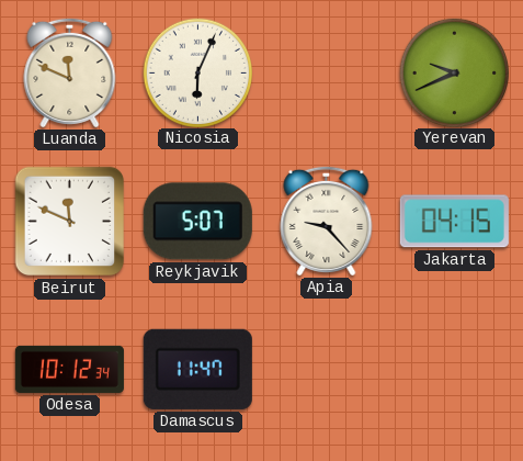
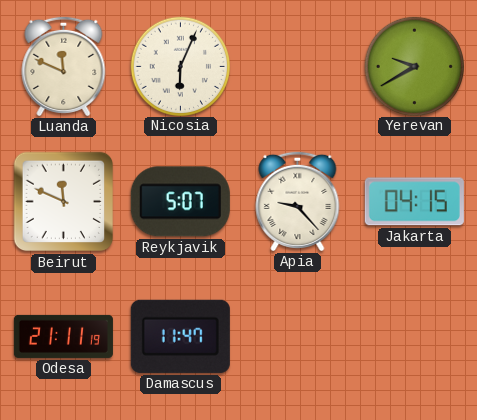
Yerevan: 9:41 -> 9:40 (414, 66)
Odesa: 10:12 -> 21:11 (63, 336)
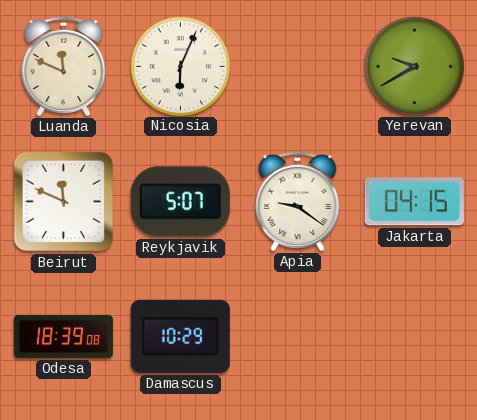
Apia: 9:23 -> 9:21 (298, 201)
Odesa: 21:11 -> 18:39 (63, 336)
Damascus: 11:47 -> 10:29 (180, 336)
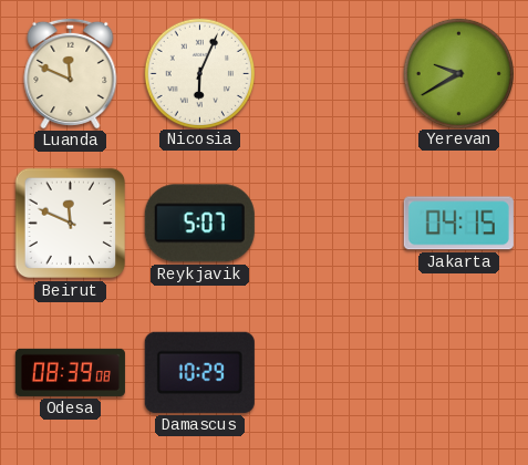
Apia: 9:21 -> none (298, 201)
Odesa: 18:39 -> 08:39 (70, 372)
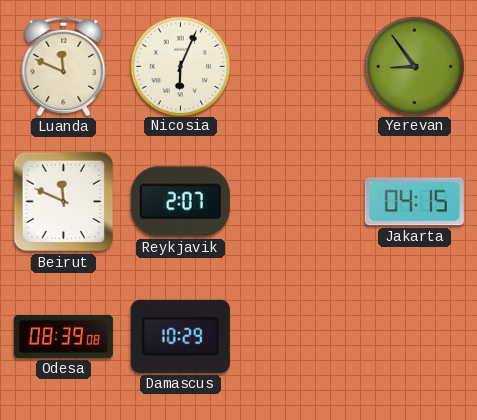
Yerevan: 9:40 -> 8:54 (414, 66)
Reykjavik: 5:07 -> 2:07 (180, 202)
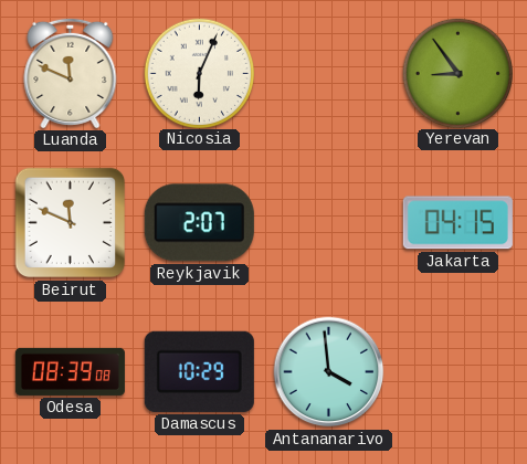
Antananarivo: none -> 3:59 (329, 372)
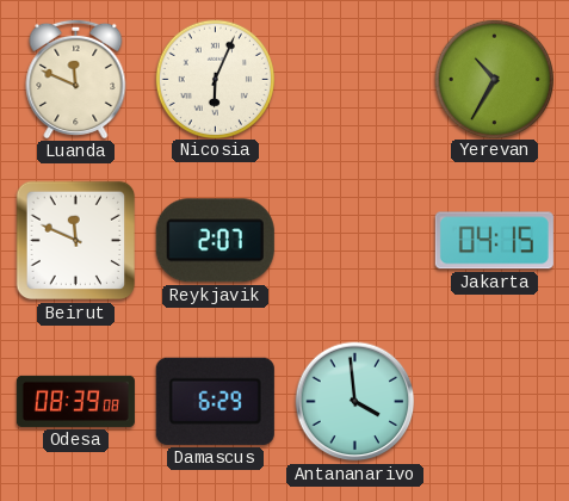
Yerevan: 8:54 -> 10:35 (494, 79)
Damascus: 10:29 -> 6:29 (215, 401)
